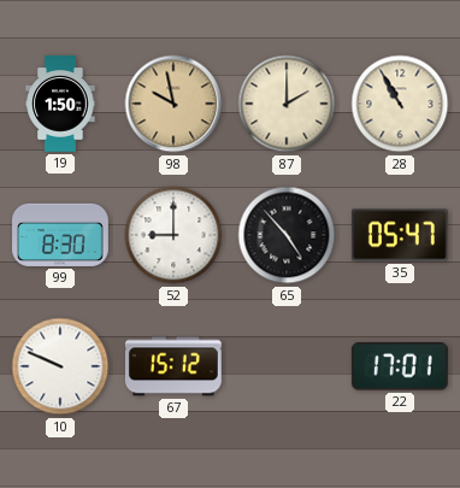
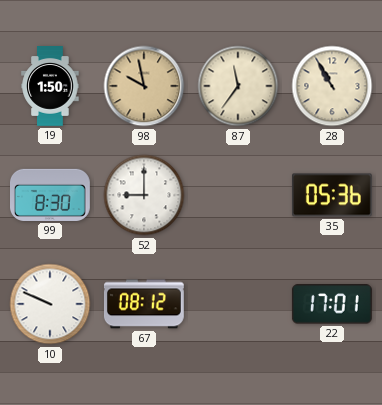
87: 2:00 -> 11:36 (238, 86)
65: 4:53 -> none (287, 235)
35: 05:47 -> 05:36 (332, 195)
67: 15:12 -> 08:12 (144, 304)
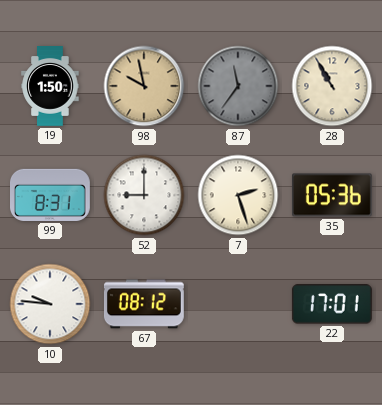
87 dial: cream -> grey (238, 86)
99: 8:30 -> 8:31 (51, 195)
7: none -> 2:27 (238, 195)
10: 9:49 -> 9:46 (50, 304)
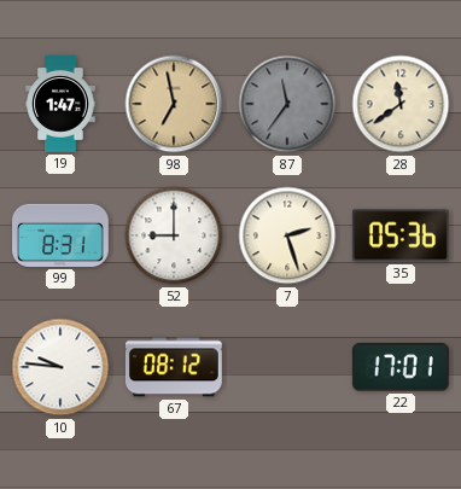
19: 1:50 -> 1:47 (60, 105)
98: 9:58 -> 6:58 (174, 104)
28: 10:55 -> 11:39 (401, 104)
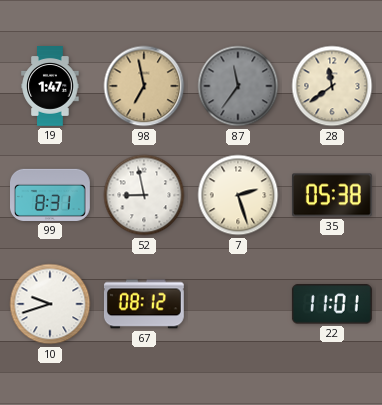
52: 9:00 -> 8:58 (144, 195)
35: 05:36 -> 05:38 (332, 195)
10: 9:46 -> 9:42 (50, 304)
22: 17:01 -> 11:01 (332, 304)
